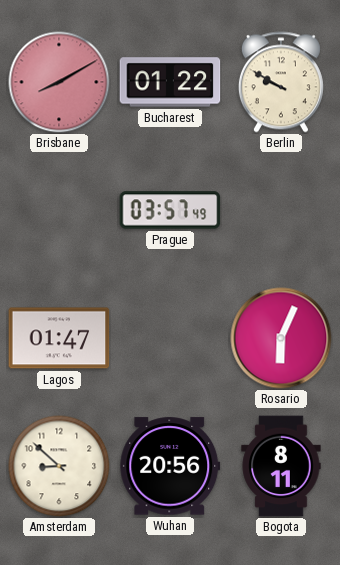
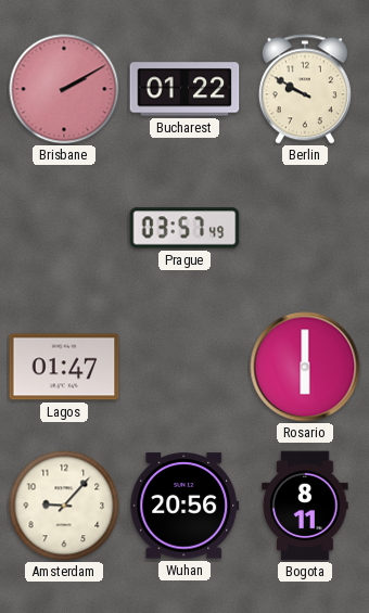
Brisbane: 8:10 -> 2:10 (64, 89)
Rosario: 6:04 -> 6:00 (305, 367)
Amsterdam: 8:52 -> 9:07 (64, 506)
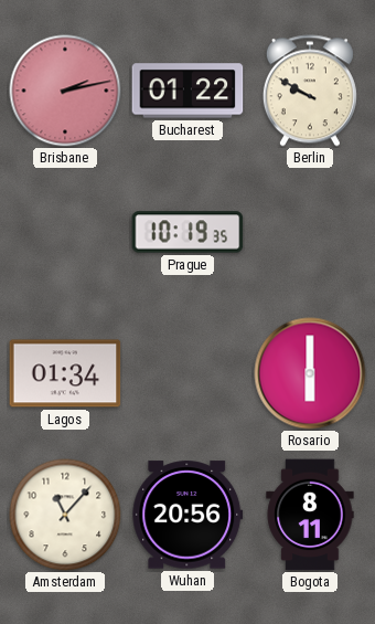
Brisbane: 2:10 -> 2:13 (65, 91)
Prague: 03:57 -> 10:19 (187, 232)
Lagos: 01:47 -> 01:34 (65, 373)
Amsterdam: 9:07 -> 11:07 (65, 515)
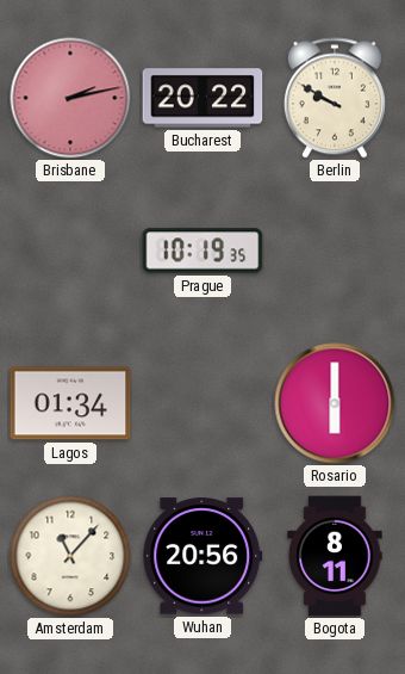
Bucharest: 01:22 -> 20:22 (202, 98)
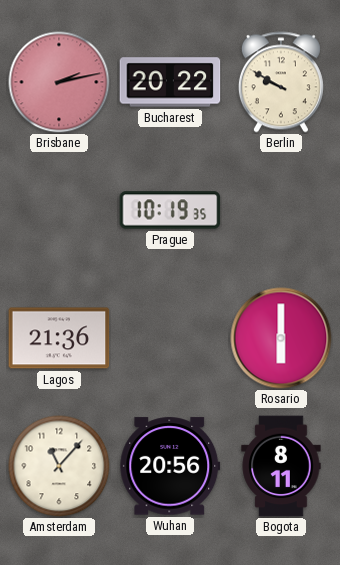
Lagos: 01:34 -> 21:36 (59, 338)
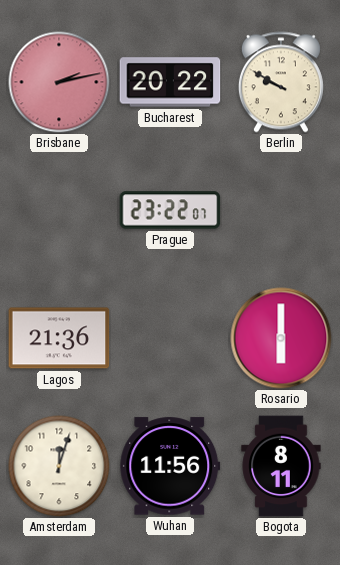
Prague: 10:19 -> 23:22 (170, 210)
Amsterdam: 11:07 -> 12:03 (59, 466)
Wuhan: 20:56 -> 11:56 (170, 466)
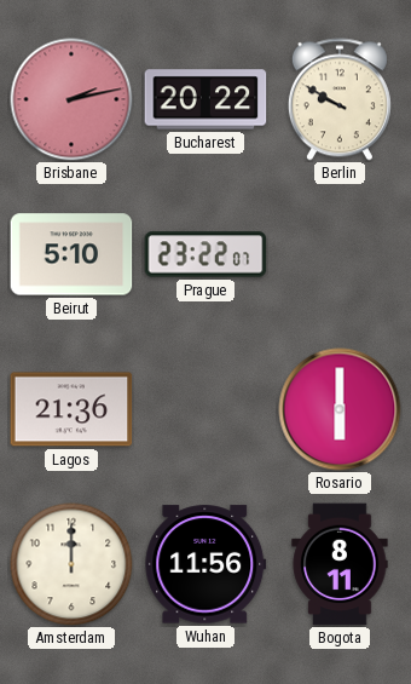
Beirut: none -> 5:10 (71, 254)
Amsterdam: 12:03 -> 12:00 (71, 564)
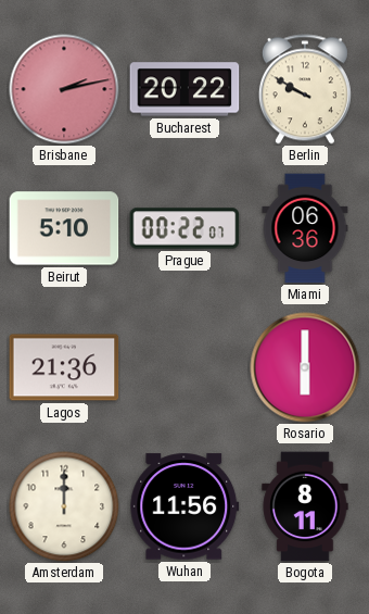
Prague: 23:22 -> 00:22 (184, 228)
Miami: none -> 06:36 (305, 228)
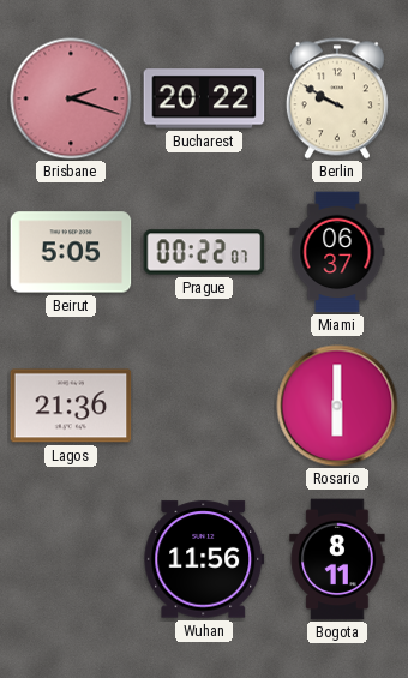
Brisbane: 2:13 -> 2:18 (71, 98)
Beirut: 5:10 -> 5:05 (71, 252)
Miami: 06:36 -> 06:37 (337, 252)
Amsterdam: 12:00 -> none (64, 506)
